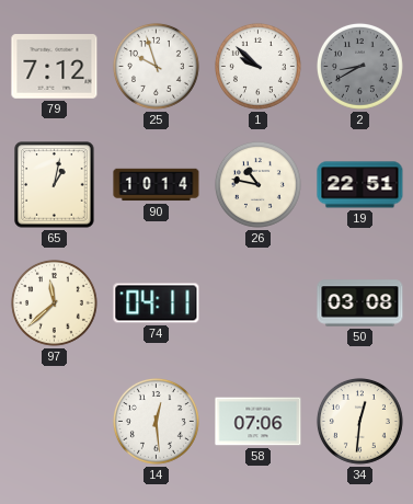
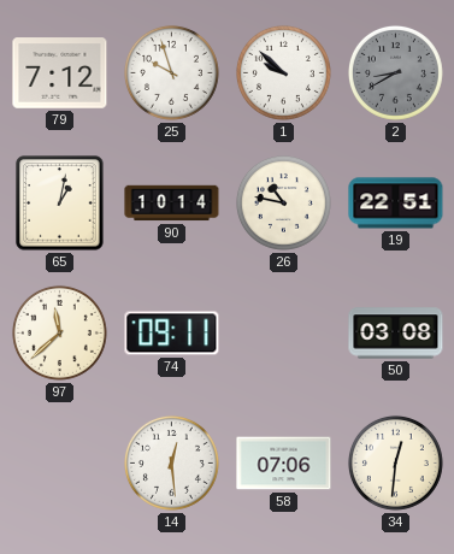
74: 04:11 -> 09:11 (172, 334)
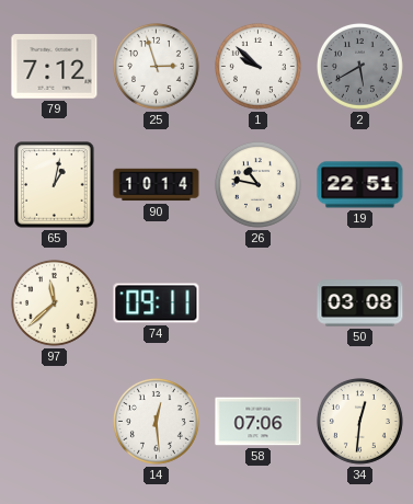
25: 9:57 -> 2:57 (156, 66)
2: 8:40 -> 5:40 (359, 66)
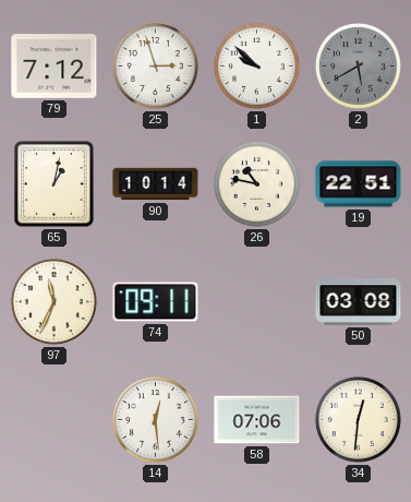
97: 11:38 -> 11:34 (53, 301)
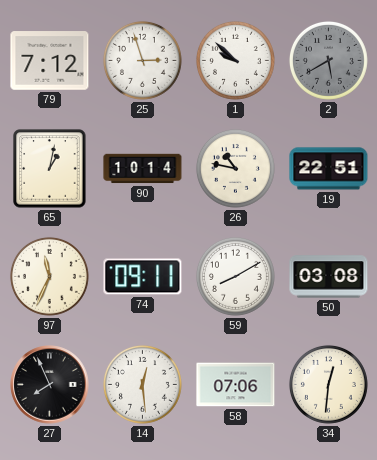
59: none -> 8:10 (235, 276)
27: none -> 7:56 (50, 385)
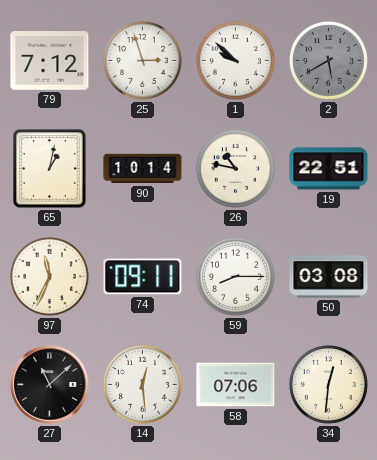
59: 8:10 -> 8:15 (235, 276)
27: 7:56 -> 11:08 (50, 385)
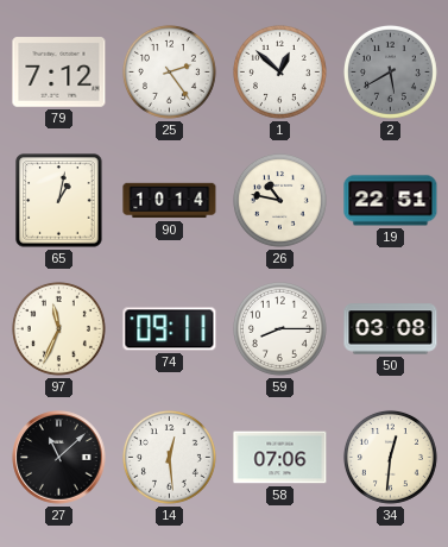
25: 2:57 -> 2:24 (169, 71)
1: 9:52 -> 12:52 (279, 71)
